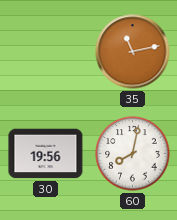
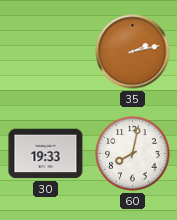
35: 11:13 -> 2:13 (133, 52)
30: 19:56 -> 19:33 (46, 154)
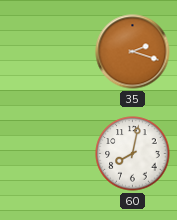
35: 2:13 -> 2:18 (133, 52)
30: 19:33 -> none (46, 154)
